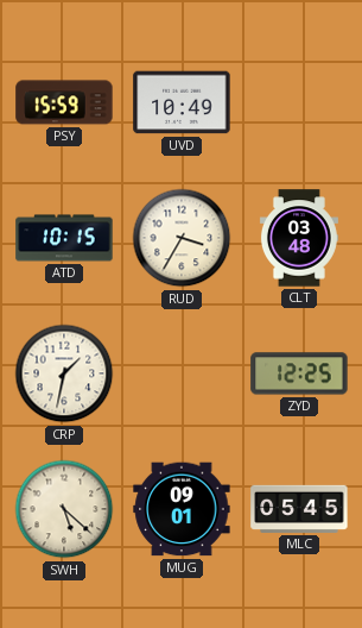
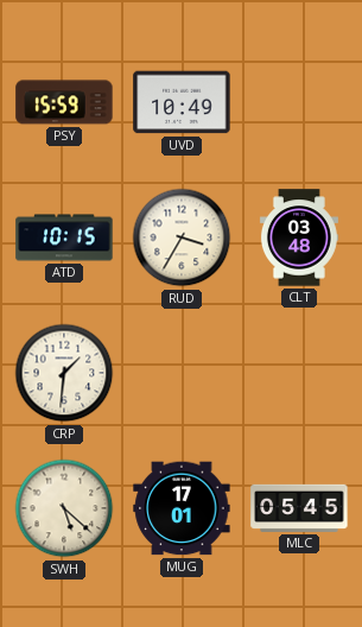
CRP: 1:32 -> 1:31 (64, 373)
ZYD: 12:25 -> none (299, 373)
MUG: 09:01 -> 17:01 (182, 508)
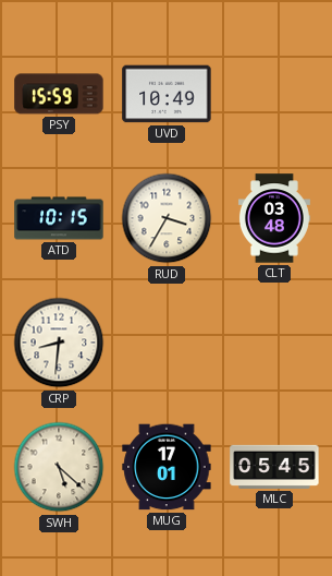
CRP: 1:31 -> 8:31 (59, 343)
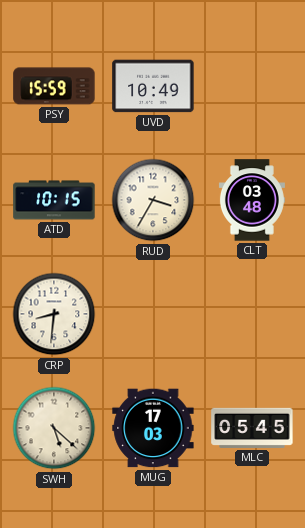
MUG: 17:01 -> 17:03 (153, 428)
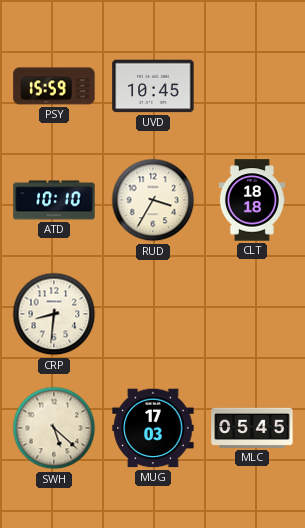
UVD: 10:49 -> 10:45 (153, 86)
ATD: 10:15 -> 10:10 (54, 200)
CLT: 03:48 -> 18:18 (252, 200)
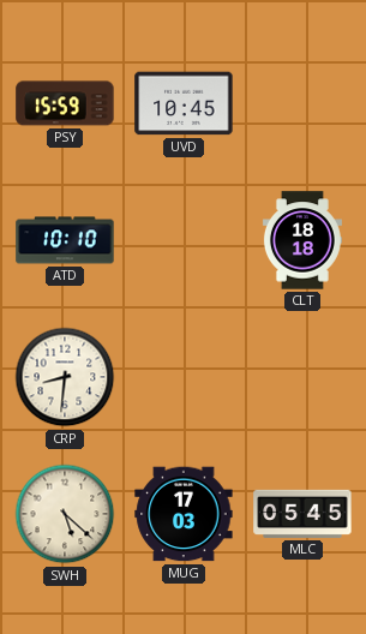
RUD: 3:35 -> none (153, 200)
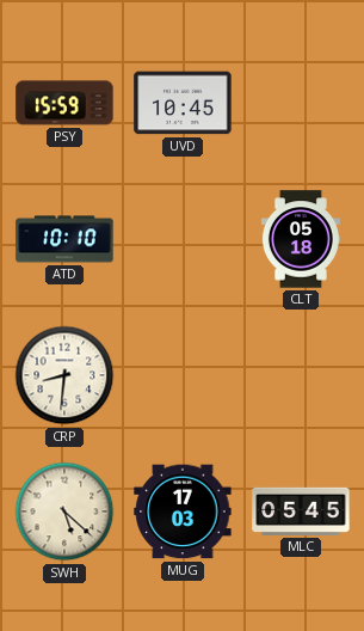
CLT: 18:18 -> 05:18 (301, 239)
